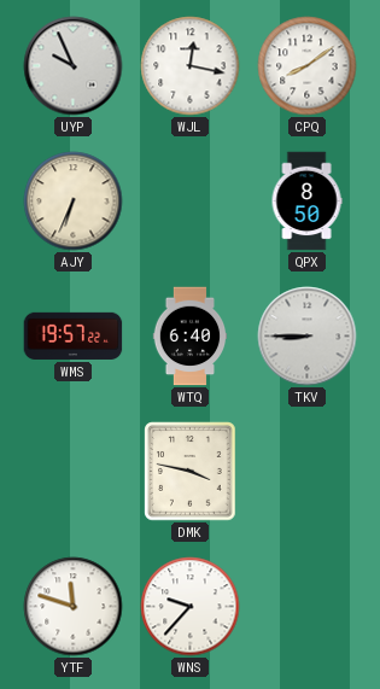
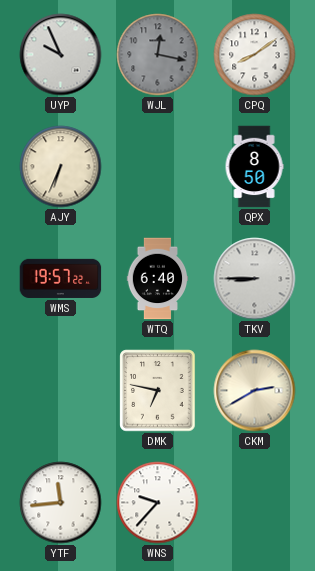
WJL dial: white -> grey (158, 55)
DMK: 3:47 -> 6:47 (158, 391)
CKM: none -> 2:40 (255, 391)
YTF: 11:48 -> 11:44 (61, 503)
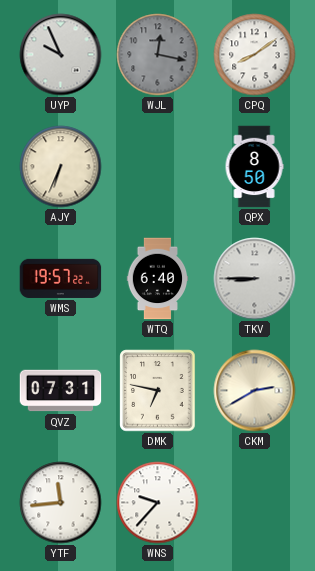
QVZ: none -> 07:31 (61, 391)
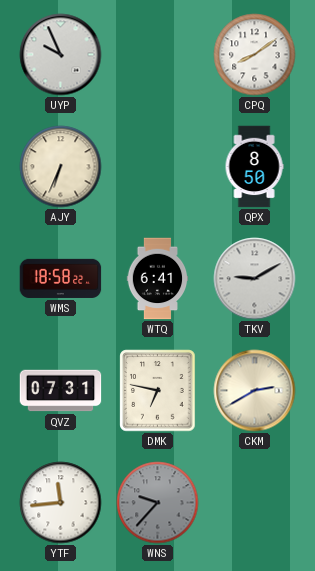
WJL: 12:17 -> none (158, 55)
WMS: 19:57 -> 18:58 (61, 278)
WTQ: 6:40 -> 6:41 (158, 279)
TKV: 8:45 -> 9:10 (255, 279)
WNS dial: white -> grey (158, 503)
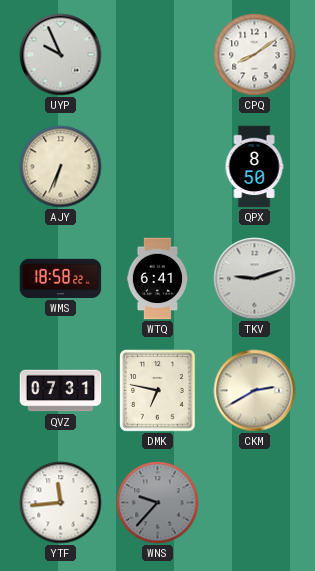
TKV: 9:10 -> 9:12 (255, 279)
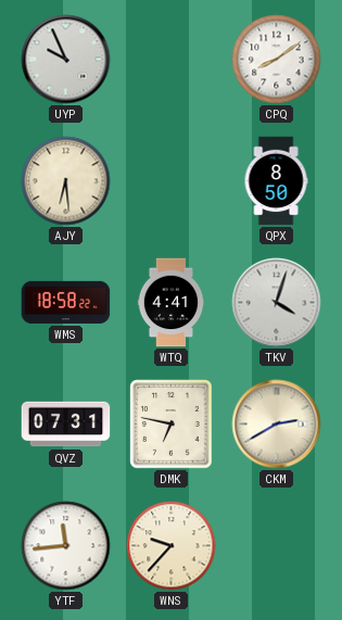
AJY: 6:34 -> 6:29 (66, 181)
WTQ: 6:41 -> 4:41 (172, 303)
TKV: 9:12 -> 4:03 (277, 303)
WNS dial: grey -> cream (172, 546)
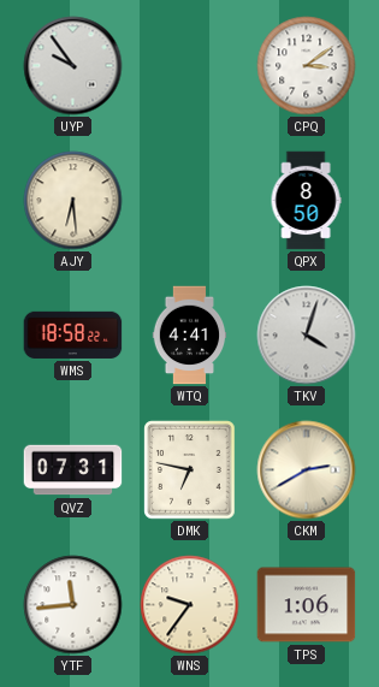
UYP: 9:56 -> 9:54 (73, 66)
CPQ: 8:09 -> 3:09 (307, 66)
WNS: 9:37 -> 9:36 (190, 605)
TPS: none -> 1:06 (307, 605)
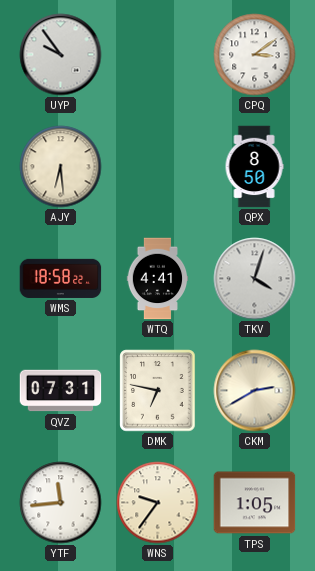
TPS: 1:06 -> 1:05 (255, 503)
